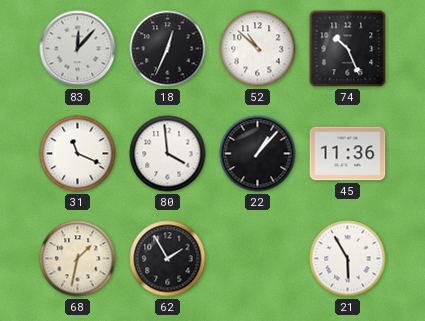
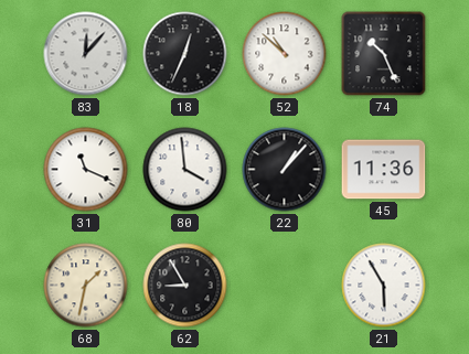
62: 1:55 -> 8:55 (185, 286)
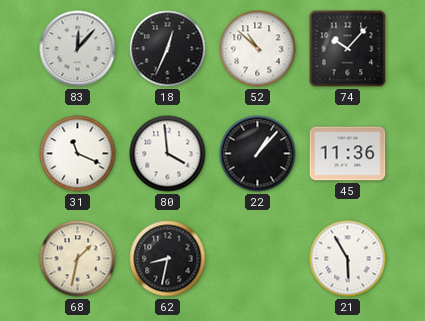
74: 10:26 -> 10:07 (348, 49)
62: 8:55 -> 8:32 (168, 259)
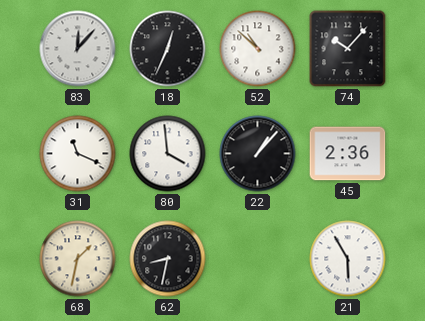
45: 11:36 -> 2:36 (348, 154)
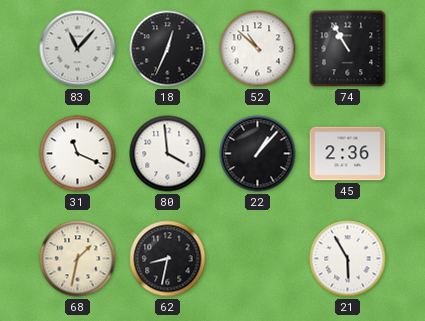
83: 12:07 -> 11:07 (78, 49)
74: 10:07 -> 10:55 (348, 49)
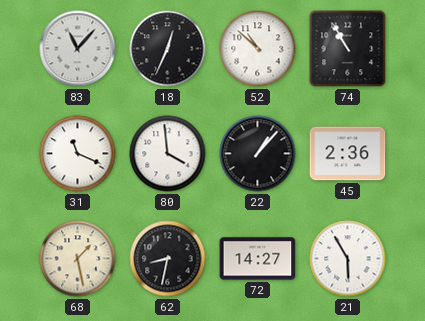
68: 1:32 -> 1:28 (78, 259)
72: none -> 14:27 (258, 259)
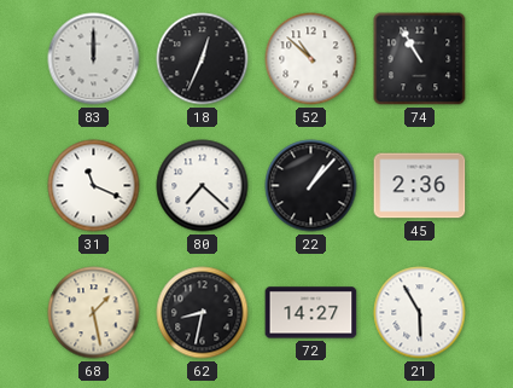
83: 11:07 -> 12:00 (94, 59)
80: 3:59 -> 7:22 (203, 186)
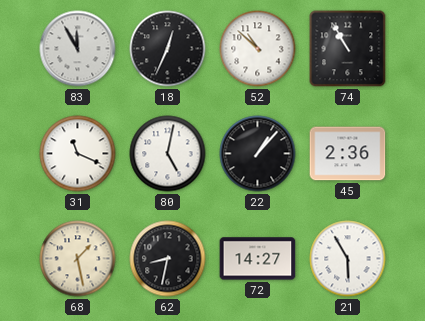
83: 12:00 -> 11:55 (78, 49)
80: 7:22 -> 5:02 (168, 154)
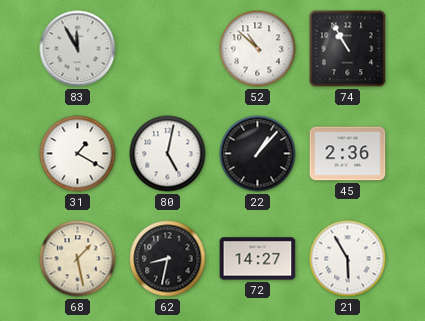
18: 12:34 -> none (168, 49)
31: 11:19 -> 1:20 (78, 154)
